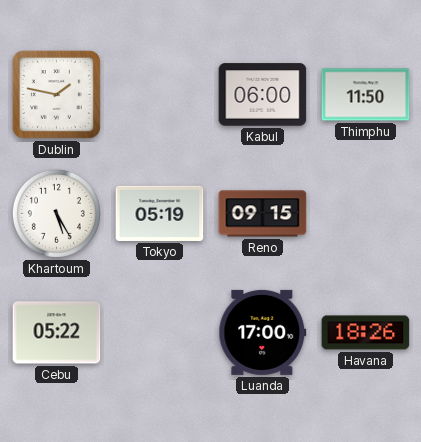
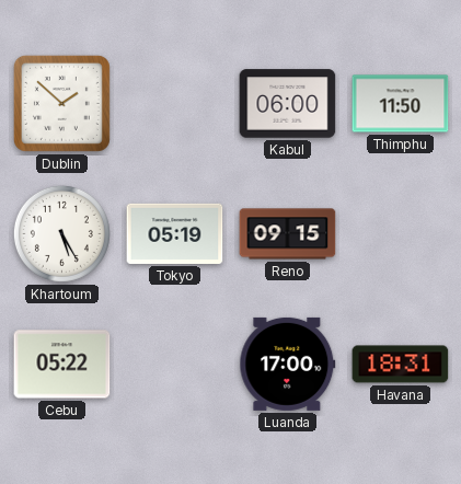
Dublin: 1:47 -> 1:52 (61, 103)
Havana: 18:26 -> 18:31 (401, 365)
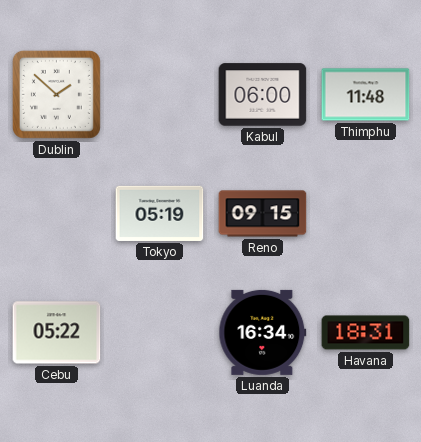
Thimphu: 11:50 -> 11:48 (366, 95)
Khartoum: 5:25 -> none (61, 233)
Luanda: 17:00 -> 16:34 (263, 332)
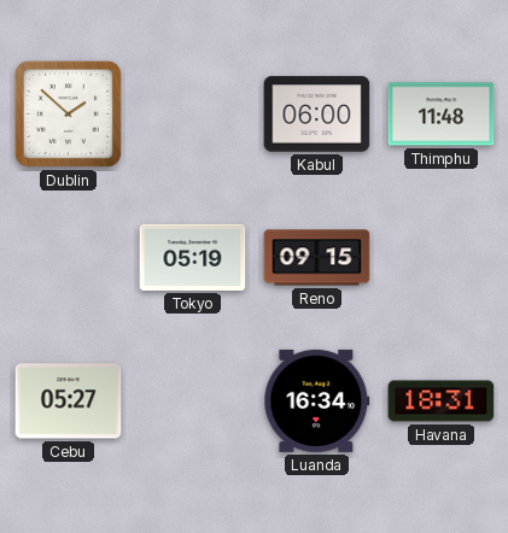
Cebu: 05:22 -> 05:27 (69, 402)
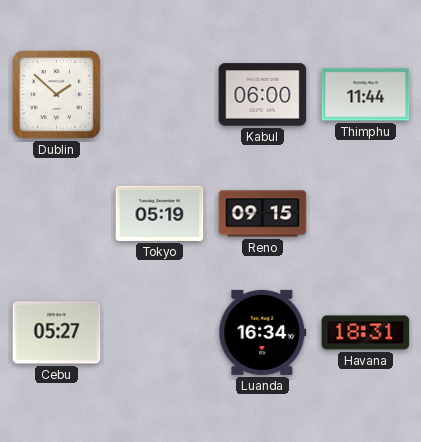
Thimphu: 11:48 -> 11:44 (366, 95)
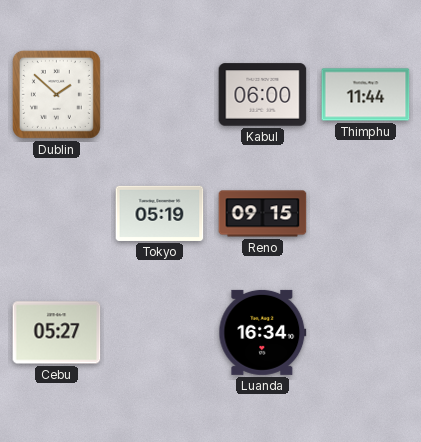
Havana: 18:31 -> none (366, 333)
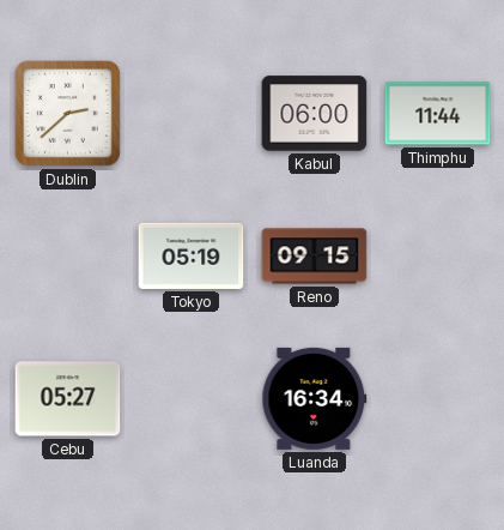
Dublin: 1:52 -> 2:38 (67, 113)
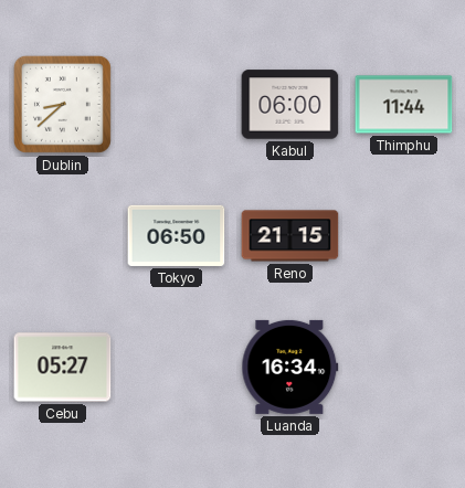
Dublin: 2:38 -> 8:38 (62, 104)
Tokyo: 05:19 -> 06:50 (177, 235)
Reno: 09:15 -> 21:15 (290, 236)
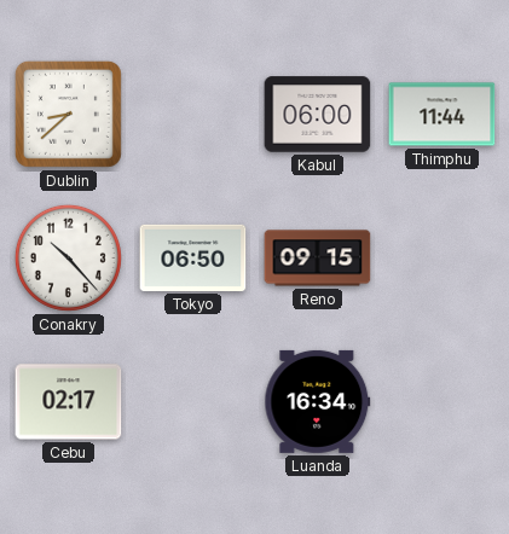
Conakry: none -> 10:23 (68, 257)
Reno: 21:15 -> 09:15 (318, 259)
Cebu: 05:27 -> 02:17 (69, 402)
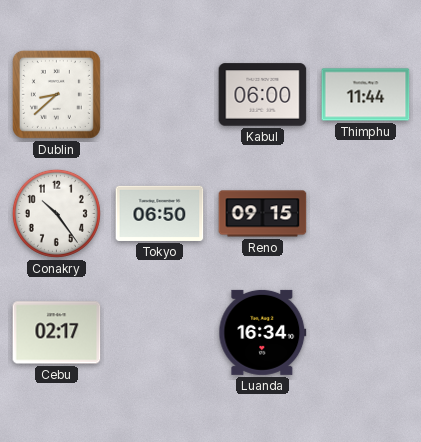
Conakry: 10:23 -> 10:24 (56, 213)
